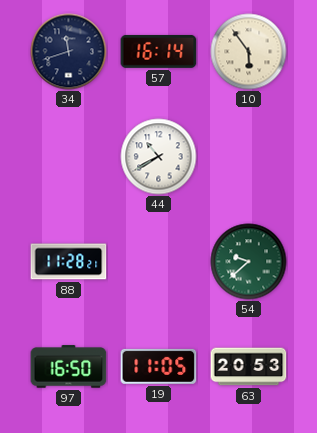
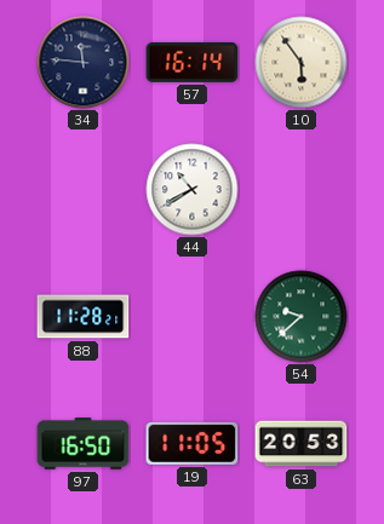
34: 11:42 -> 11:46 (84, 63)
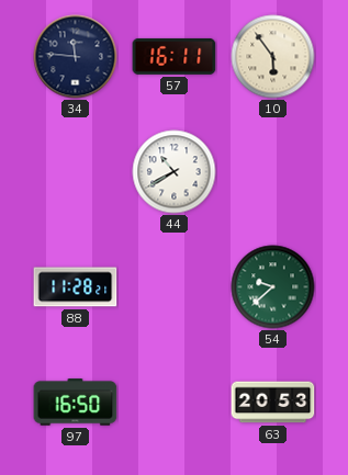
57: 16:14 -> 16:11 (175, 56)
19: 11:05 -> none (193, 443)
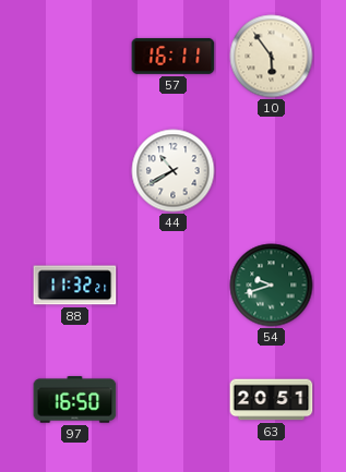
34: 11:46 -> none (76, 57)
88: 11:28 -> 11:32 (75, 286)
54: 9:38 -> 9:42 (272, 286)
63: 20:53 -> 20:51 (272, 400)
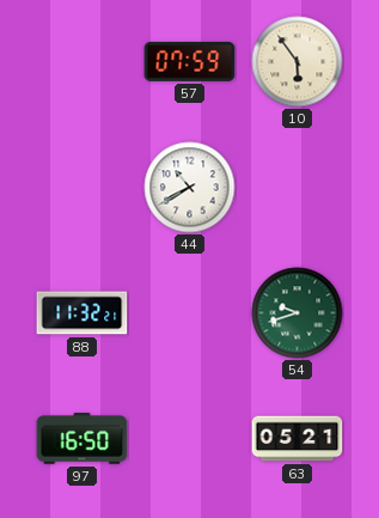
57: 16:11 -> 07:59 (190, 61)
63: 20:51 -> 05:21 (298, 439)
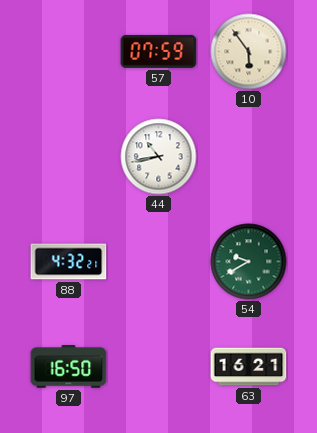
44: 10:40 -> 10:43 (159, 157)
88: 11:32 -> 4:32 (69, 262)
54: 9:42 -> 9:40 (249, 262)
63: 05:21 -> 16:21 (249, 367)
